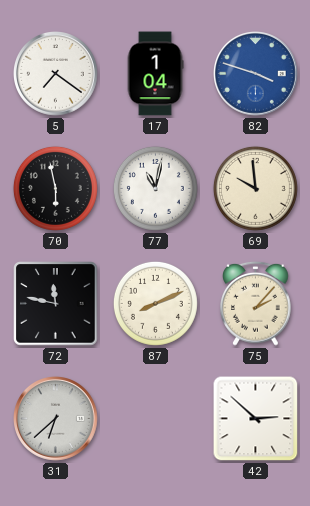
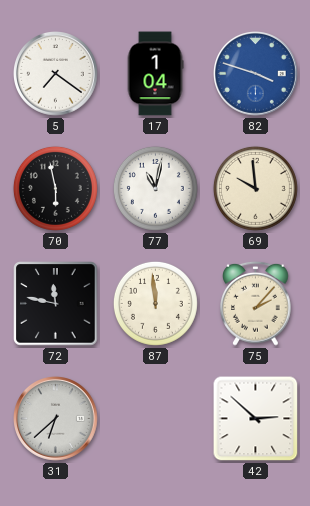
87: 8:11 -> 11:59 (155, 303)
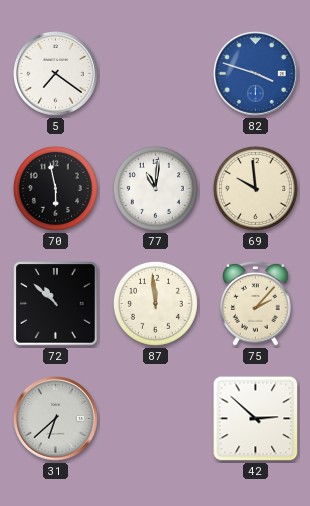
17: 1:04 -> none (155, 74)
77: 11:02 -> 11:01 (155, 188)
72: 11:47 -> 10:52 (56, 304)
